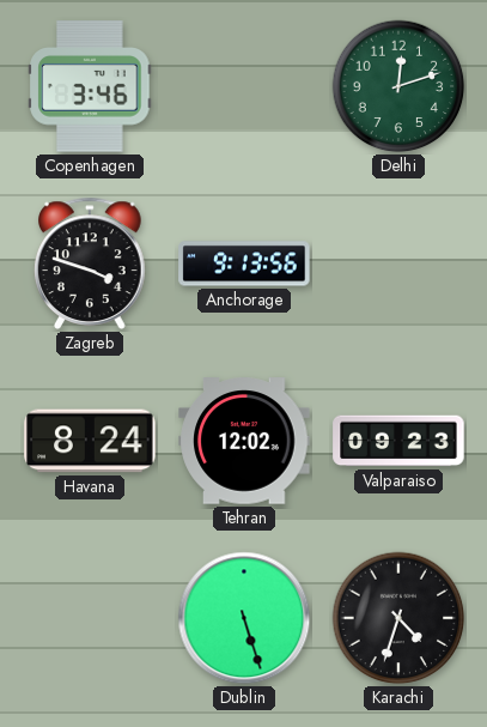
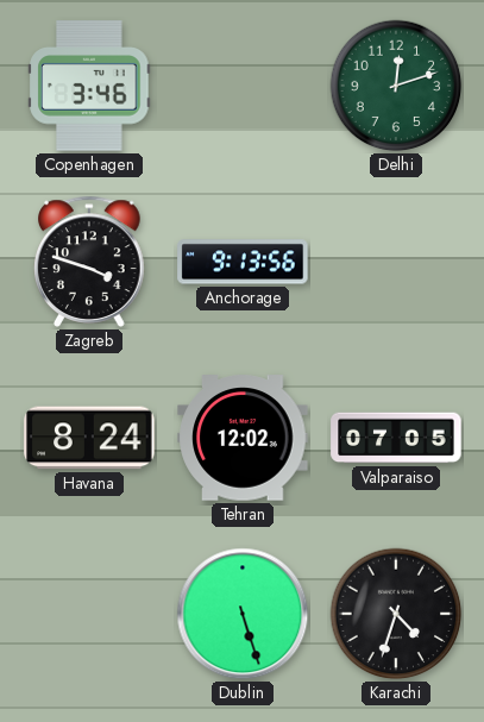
Valparaiso: 09:23 -> 07:05 (396, 438)
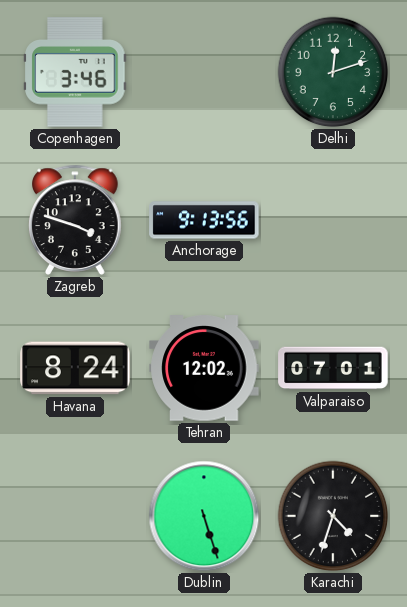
Valparaiso: 07:05 -> 07:01 (333, 368)
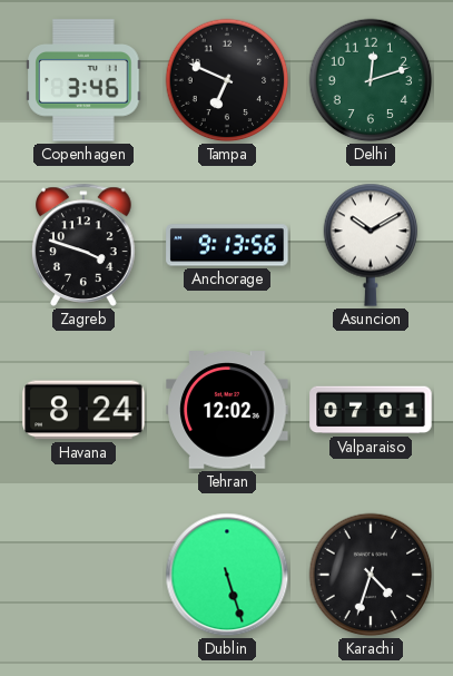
Tampa: none -> 6:49 (227, 80)
Asuncion: none -> 10:10 (371, 245)
